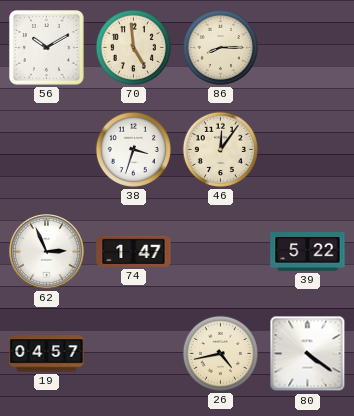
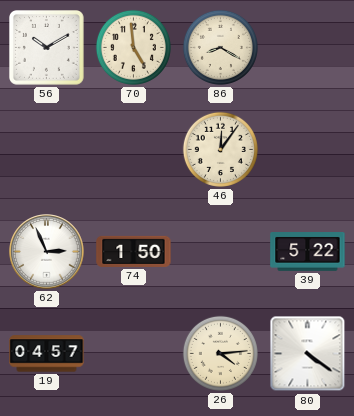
86: 8:15 -> 8:20 (220, 47)
38: 3:33 -> none (133, 149)
74: 1:47 -> 1:50 (134, 251)
26: 4:43 -> 4:14 (220, 353)
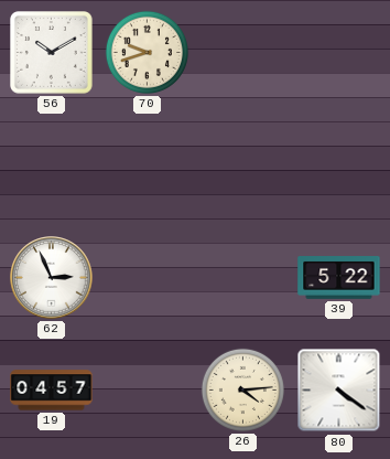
70: 4:59 -> 9:42 (147, 52)
86: 8:20 -> none (220, 47)
46: 12:06 -> none (220, 149)
74: 1:50 -> none (134, 251)
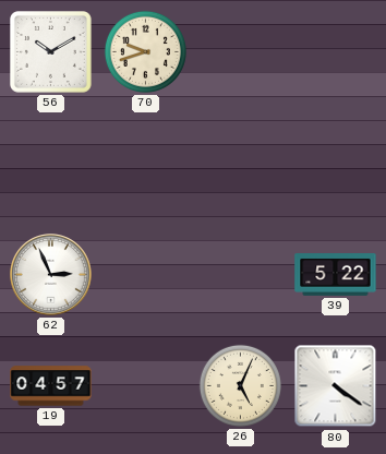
26: 4:14 -> 5:04 (240, 385)
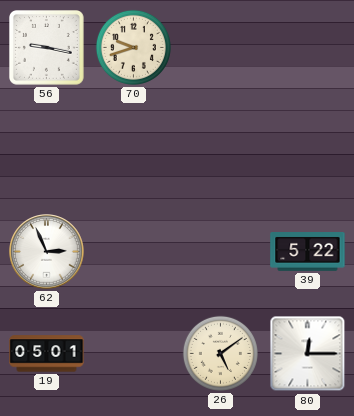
56: 10:10 -> 9:17 (47, 48)
19: 04:57 -> 05:01 (47, 354)
26: 5:04 -> 5:09 (220, 353)
80: 4:21 -> 12:15 (308, 354)
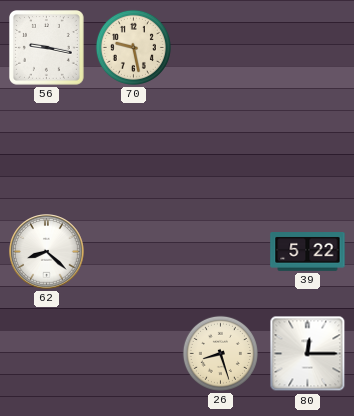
70: 9:42 -> 9:28 (133, 47)
62: 2:56 -> 8:22 (47, 252)
19: 05:01 -> none (47, 354)
26: 5:09 -> 8:27 (220, 353)
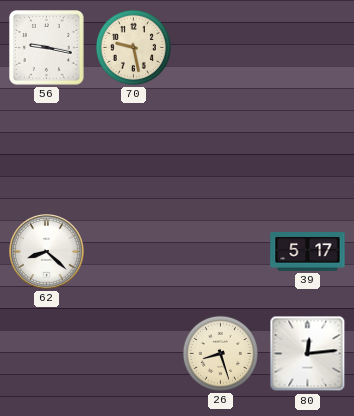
39: 5:22 -> 5:17 (308, 252)
80: 12:15 -> 12:14 (308, 354)
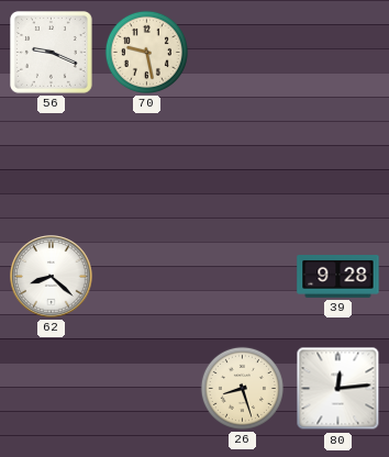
56: 9:17 -> 9:19 (52, 53)
39: 5:17 -> 9:28 (338, 277)
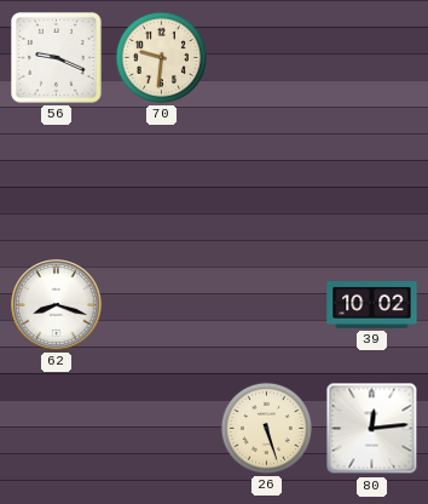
70: 9:28 -> 9:31 (161, 57)
62: 8:22 -> 8:18 (57, 305)
39: 9:28 -> 10:02 (372, 305)
26: 8:27 -> 5:27 (266, 428)
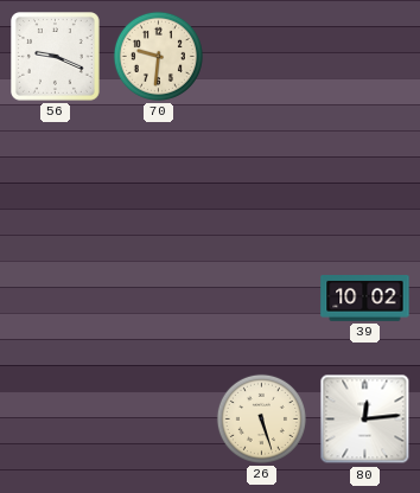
62: 8:18 -> none (57, 305)
